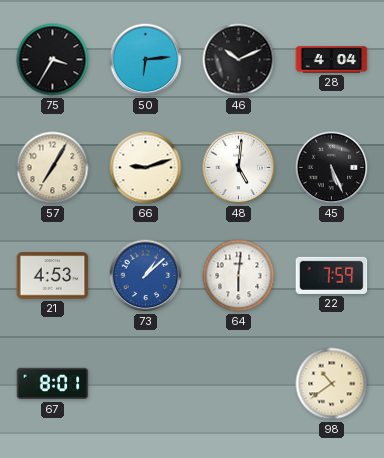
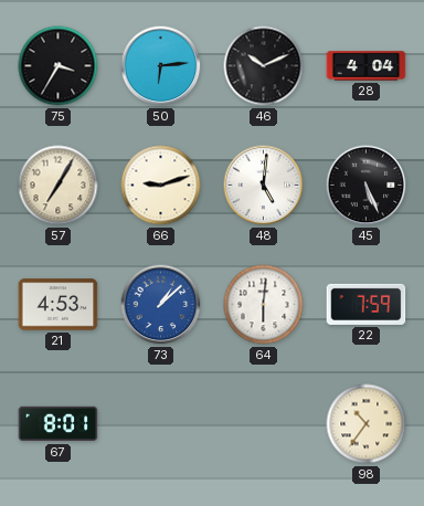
98: 10:39 -> 10:36 (367, 424)
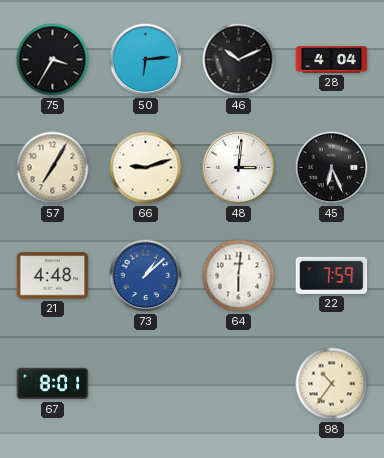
48: 5:01 -> 3:01 (239, 168)
45: 5:26 -> 6:26 (332, 168)
21: 4:53 -> 4:48 (53, 276)
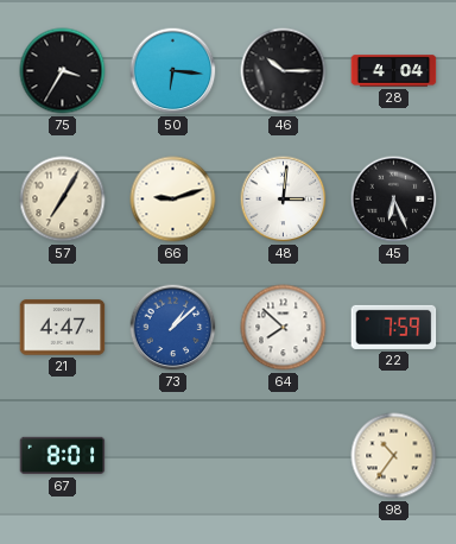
50: 6:14 -> 6:16 (173, 71)
46: 10:11 -> 10:15 (284, 71)
21: 4:48 -> 4:47 (63, 328)
64: 6:01 -> 7:52 (284, 328)
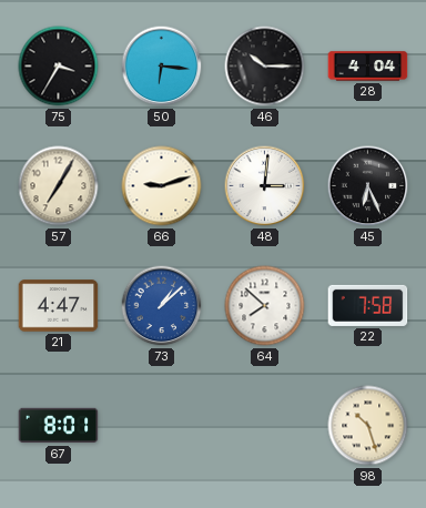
22: 7:59 -> 7:58 (368, 305)
98: 10:36 -> 10:27 (368, 426)
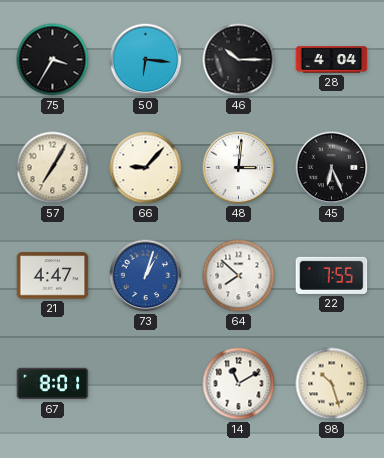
66: 9:12 -> 9:07 (146, 168)
73: 1:08 -> 1:03 (146, 276)
22: 7:58 -> 7:55 (332, 275)
14: none -> 11:10 (239, 384)
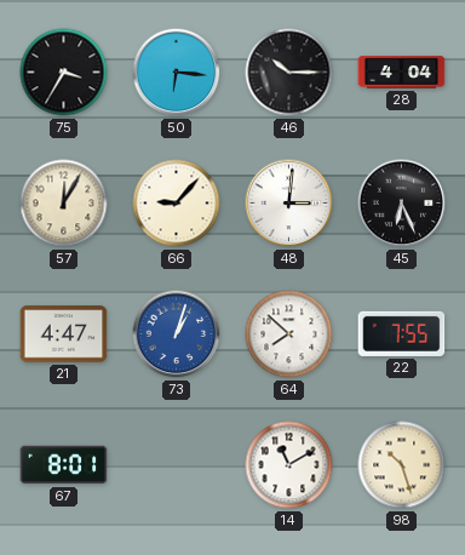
57: 7:05 -> 12:05 (64, 204)
